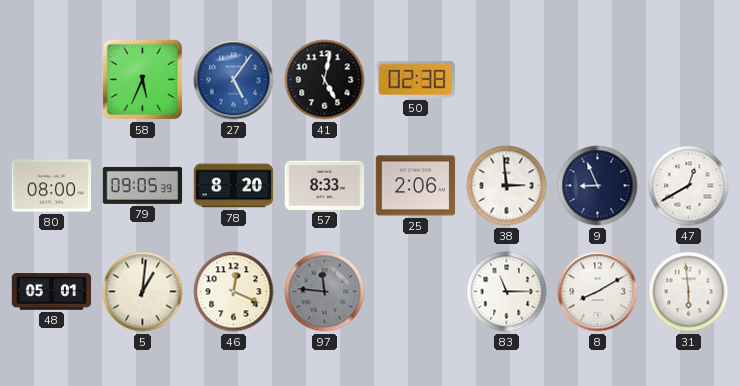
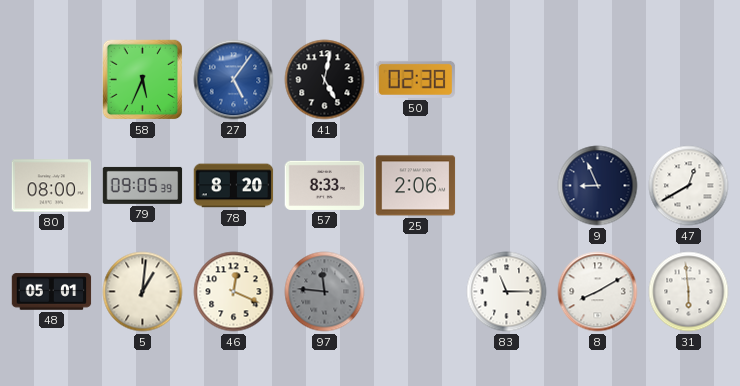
38: 2:59 -> none (507, 186)
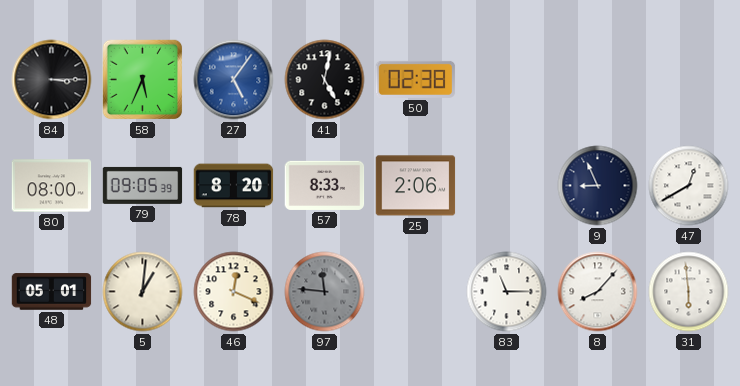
84: none -> 3:15 (52, 80)
8: 8:10 -> 8:07 (598, 292)
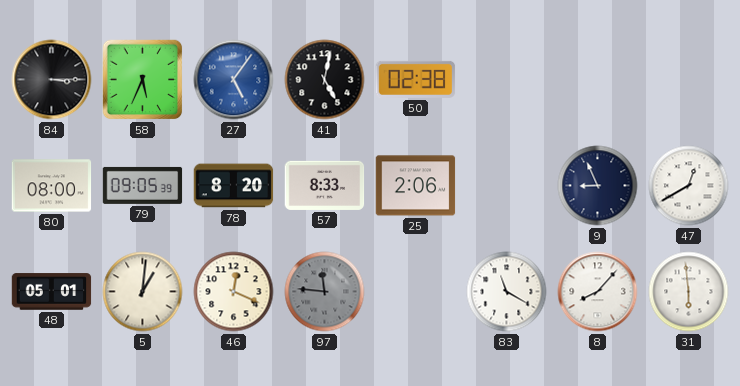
83: 11:15 -> 11:20 (507, 292)
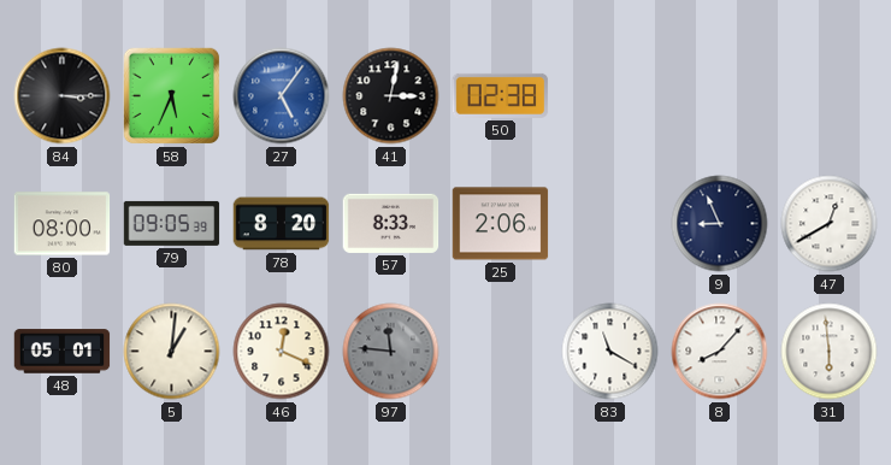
41: 5:02 -> 3:02 (391, 96)
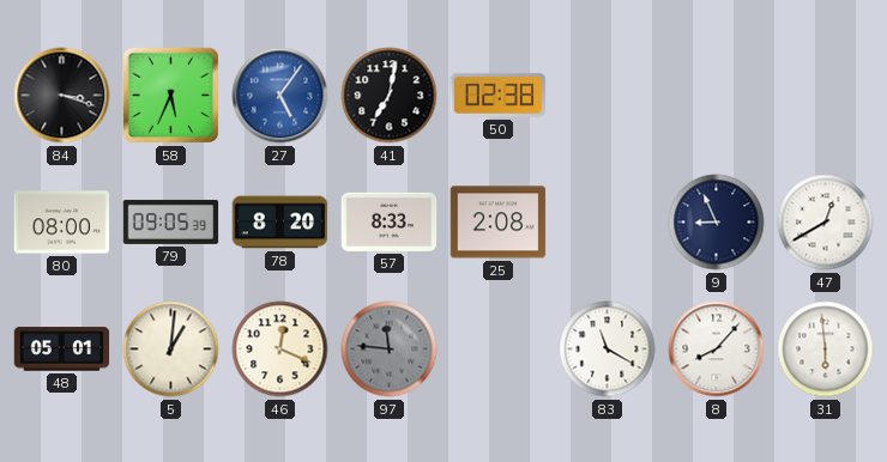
84: 3:15 -> 3:18 (62, 96)
41: 3:02 -> 7:02 (390, 96)
25: 2:06 -> 2:08 (499, 223)
